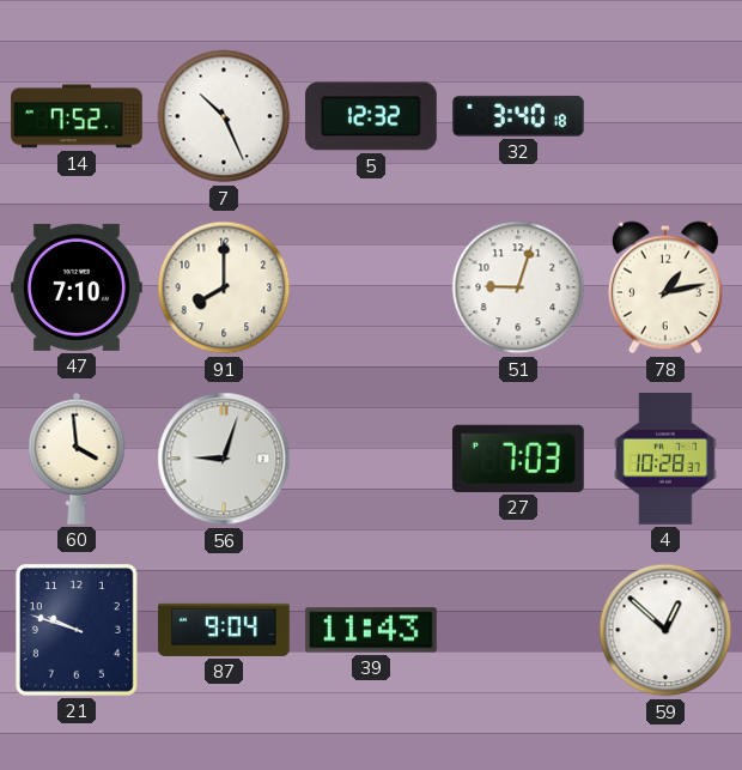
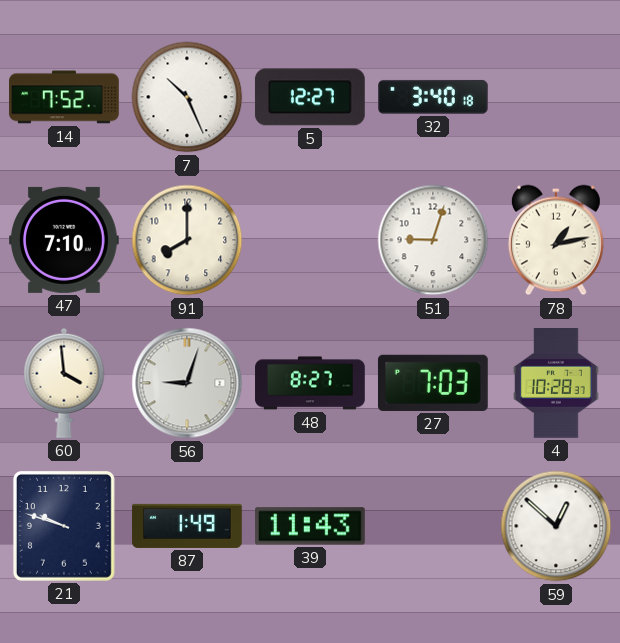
5: 12:32 -> 12:27 (310, 97)
48: none -> 8:27 (310, 383)
87: 9:04 -> 1:49 (187, 526)
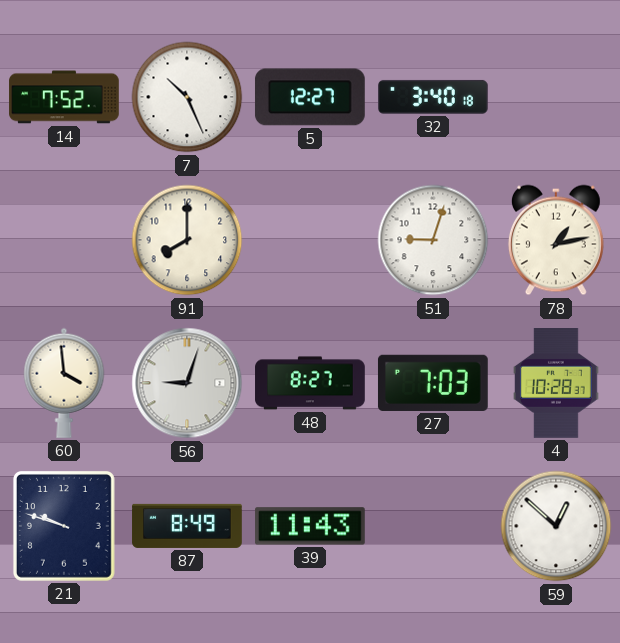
47: 7:10 -> none (65, 240)
87: 1:49 -> 8:49 (187, 526)
